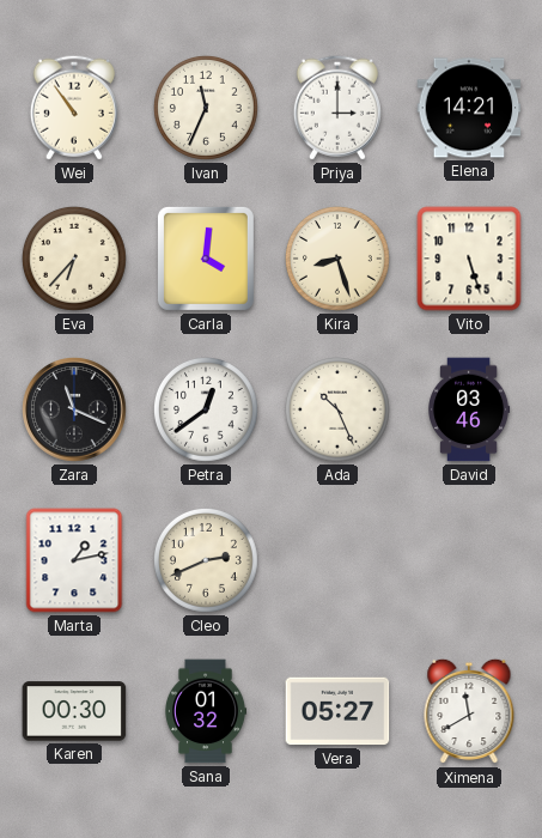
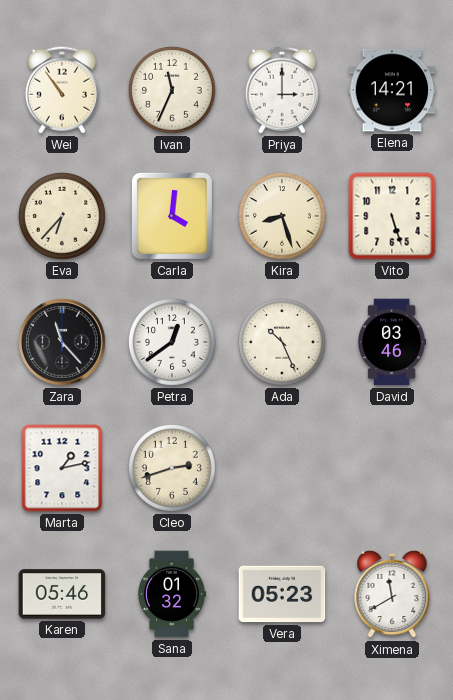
Zara: 11:19 -> 11:23 (63, 343)
Cleo: 2:41 -> 2:42 (173, 469)
Karen: 00:30 -> 05:46 (62, 594)
Vera: 05:27 -> 05:23 (282, 594)
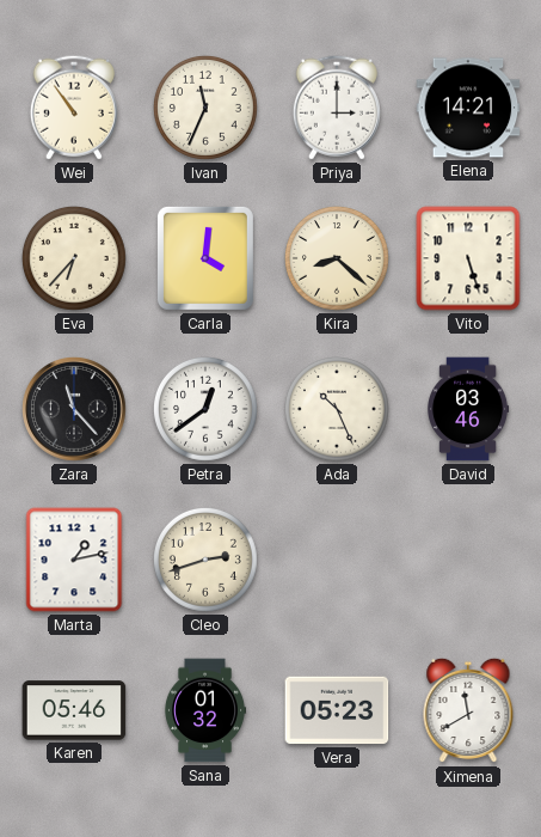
Kira: 8:27 -> 8:22 (338, 259)
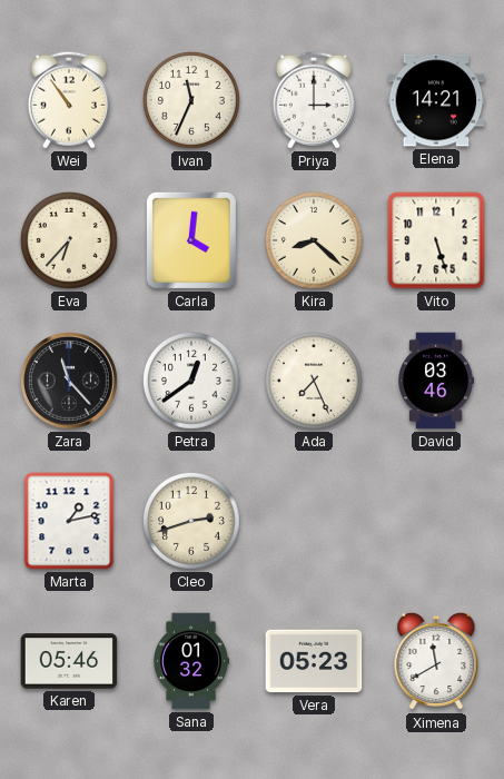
Ada: 10:26 -> 7:26 (315, 382)
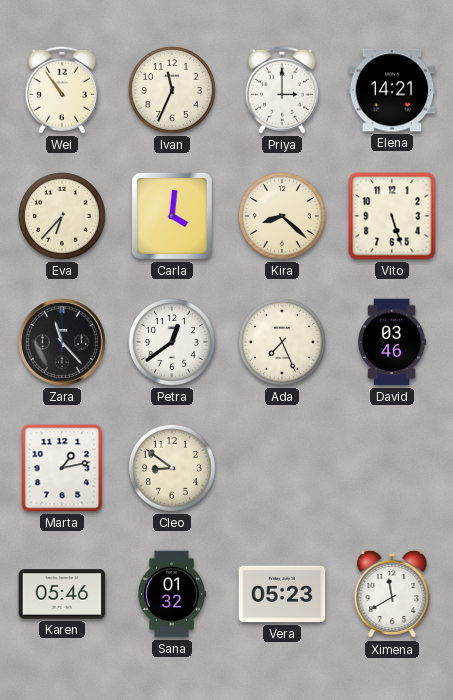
Cleo: 2:42 -> 8:51 (173, 469)
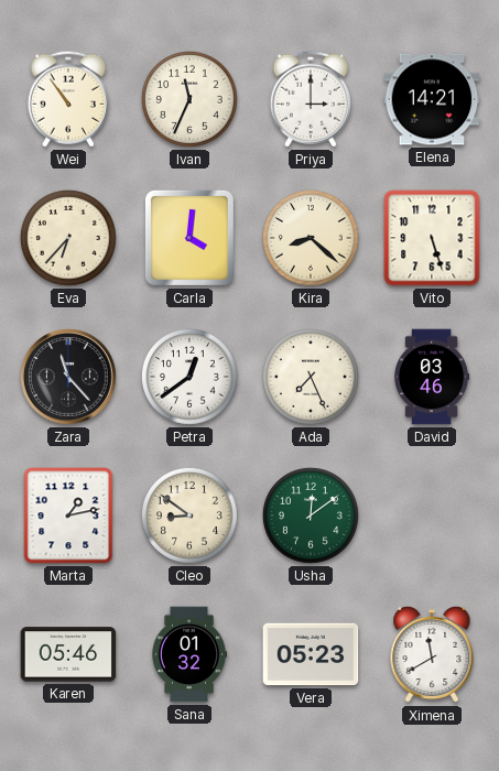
Usha: none -> 12:09 (312, 517)
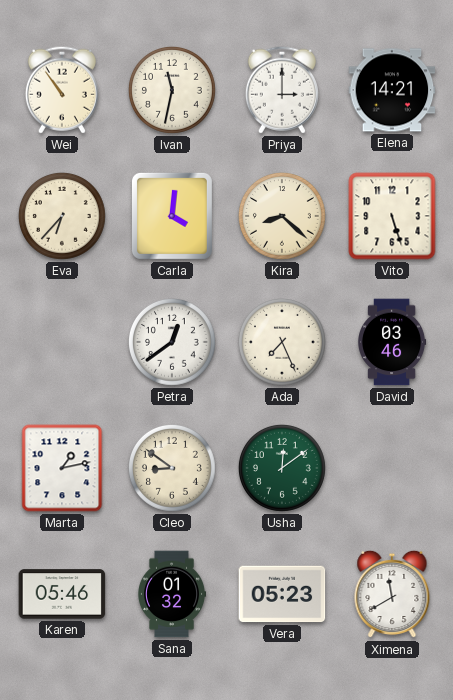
Ivan: 11:34 -> 11:32 (173, 91)
Zara: 11:23 -> none (69, 378)
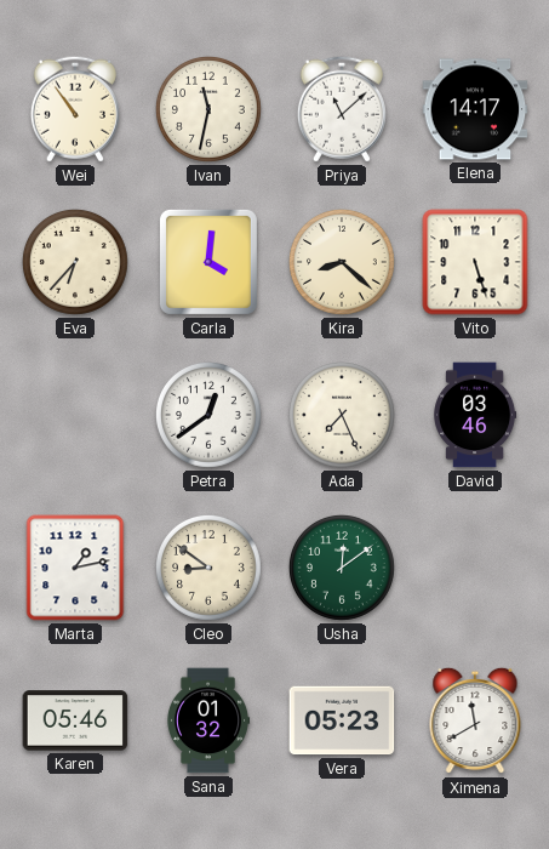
Priya: 3:00 -> 11:08 (342, 109)
Elena: 14:21 -> 14:17 (475, 109)
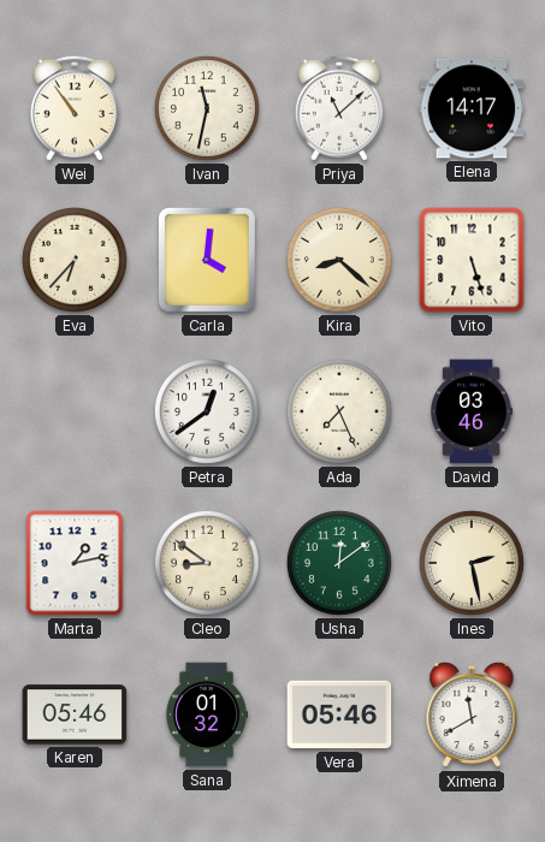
Ines: none -> 2:28 (473, 564)
Vera: 05:23 -> 05:46 (339, 714)
